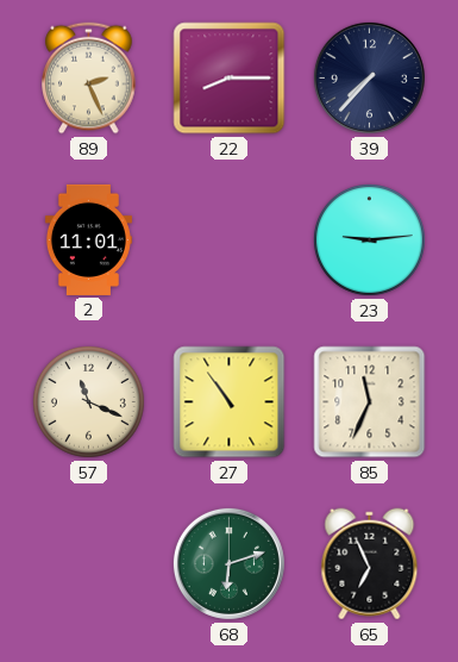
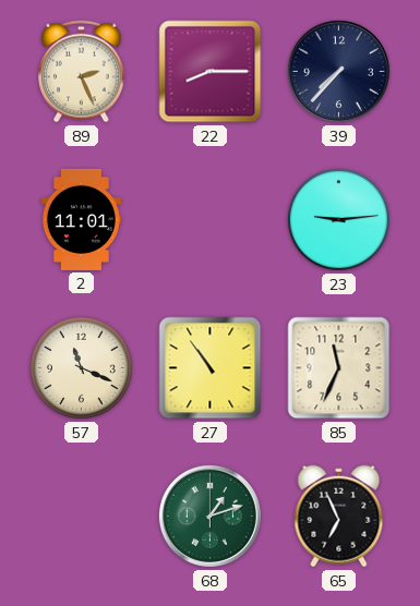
68: 6:12 -> 1:12 (209, 516)
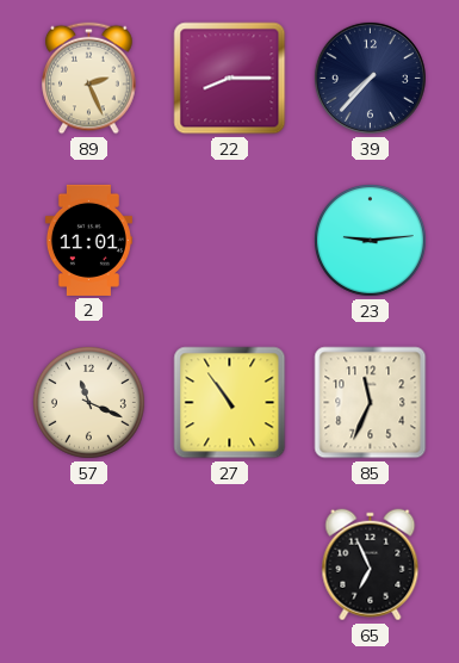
68: 1:12 -> none (209, 516)
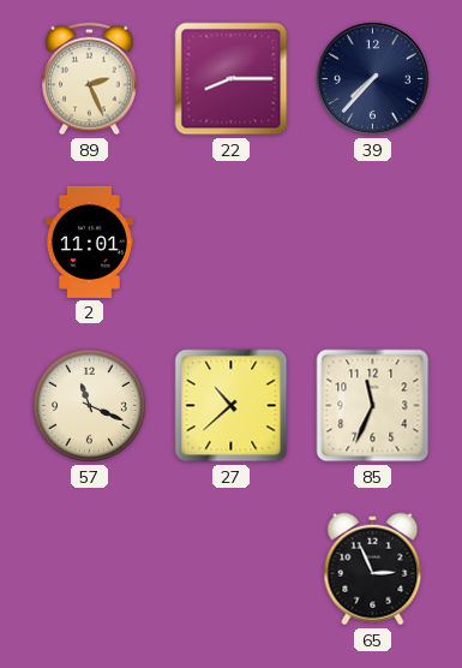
23: 9:14 -> none (370, 240)
27: 10:54 -> 10:38 (232, 406)
65: 6:56 -> 2:56 (373, 569)
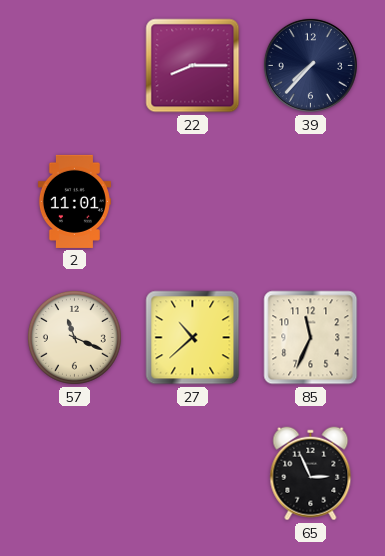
89: 2:26 -> none (90, 79)
